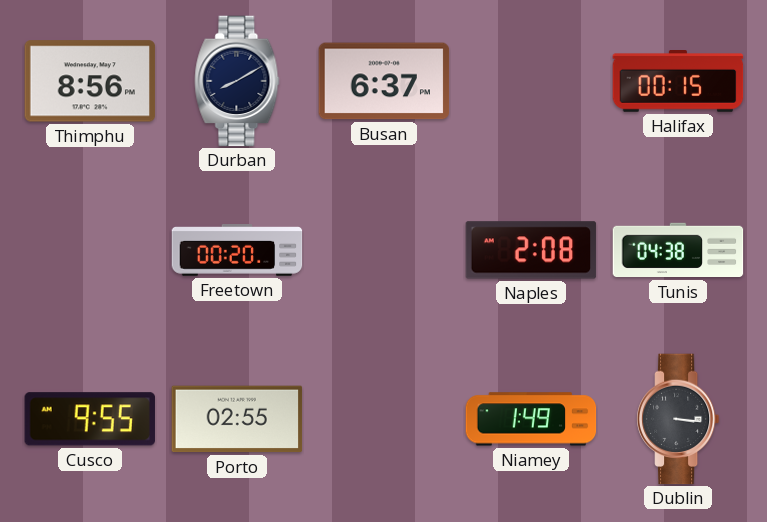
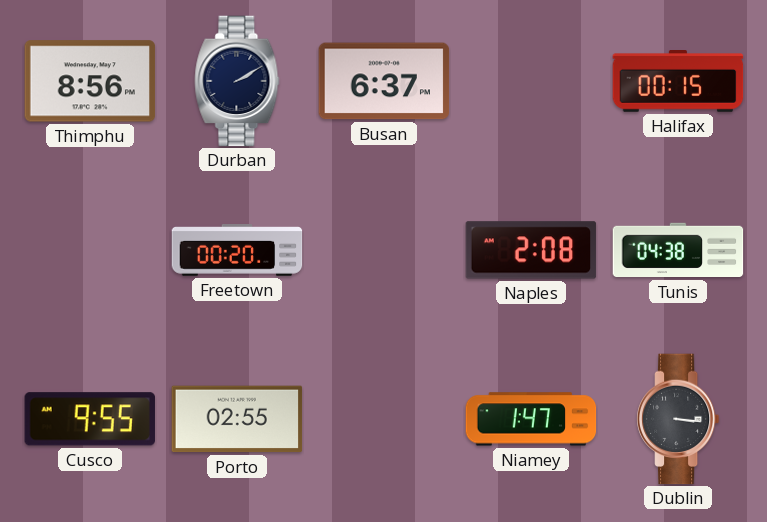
Durban: 8:10 -> 2:10 (237, 81)
Niamey: 1:49 -> 1:47 (531, 419)
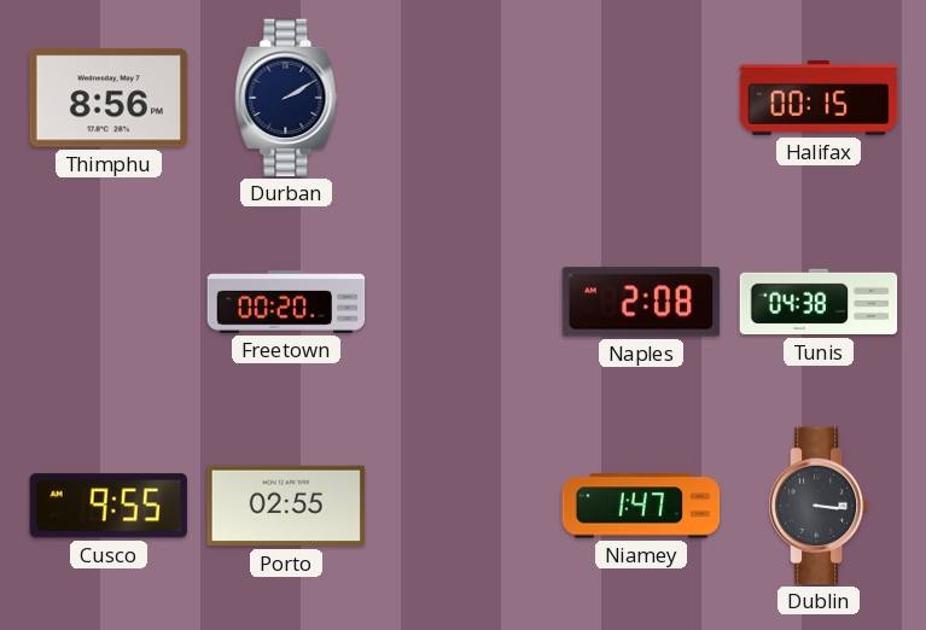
Busan: 6:37 -> none (384, 81)
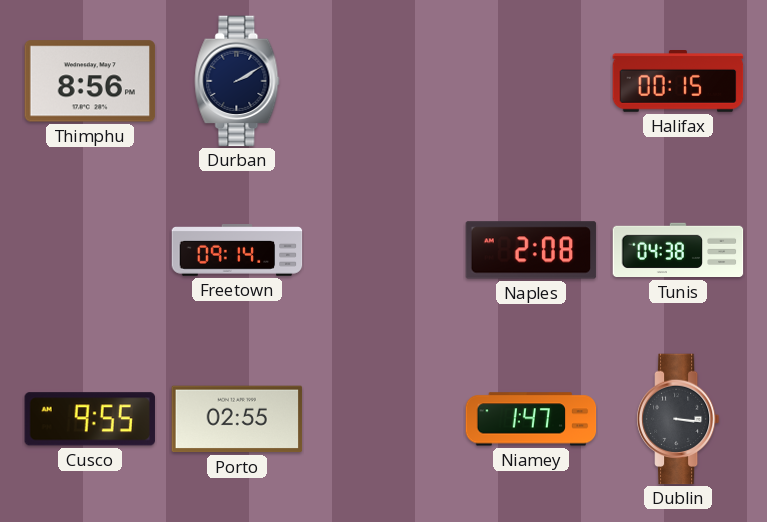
Freetown: 00:20 -> 09:14 (237, 251)
